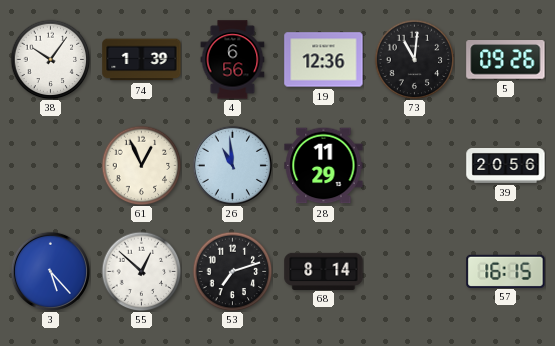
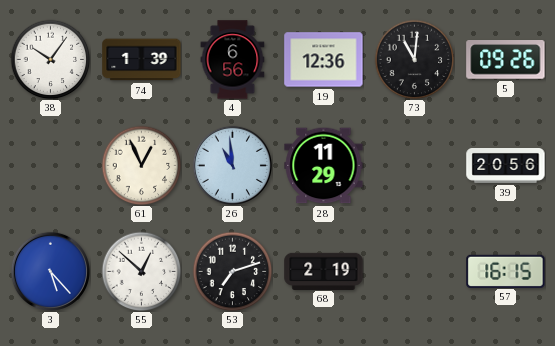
68: 8:14 -> 2:19 (324, 271)
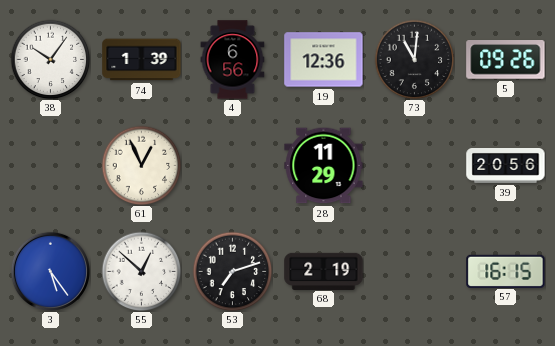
26: 10:59 -> none (232, 165)
3: 5:23 -> 5:24 (50, 271)
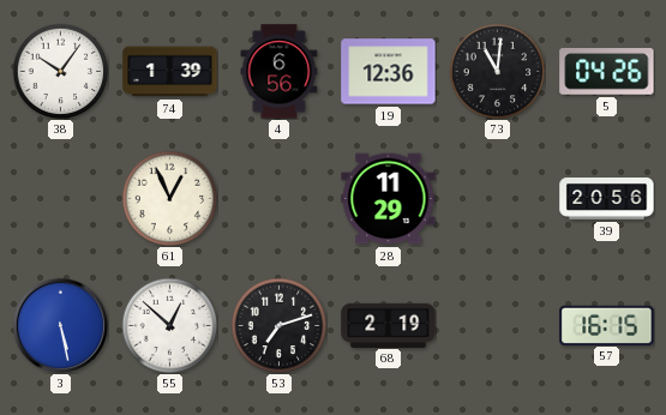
5: 09:26 -> 04:26 (607, 72)
3: 5:24 -> 5:28 (60, 325)
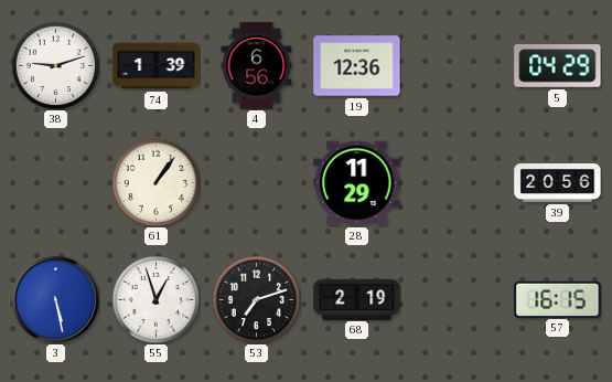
38: 10:06 -> 9:12 (55, 65)
73: 11:01 -> none (497, 71)
5: 04:26 -> 04:29 (558, 66)
61: 12:56 -> 1:06 (155, 182)
55: 12:52 -> 12:57 (155, 299)
